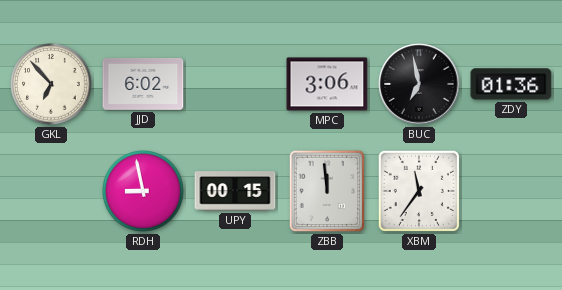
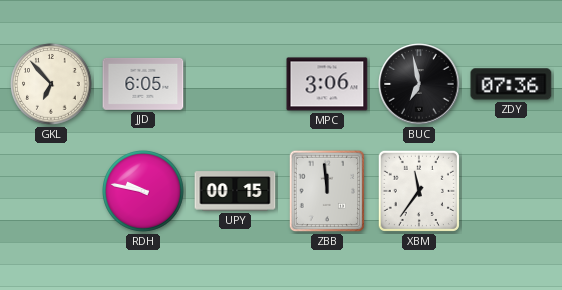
JJD: 6:02 -> 6:05 (143, 84)
ZDY: 01:36 -> 07:36 (511, 84)
RDH: 8:58 -> 9:47 (143, 191)
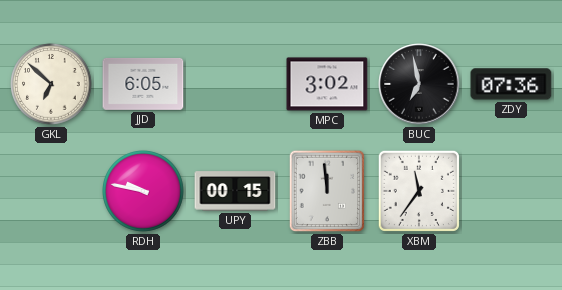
GKL: 6:53 -> 6:52 (51, 84)
MPC: 3:06 -> 3:02 (327, 84)
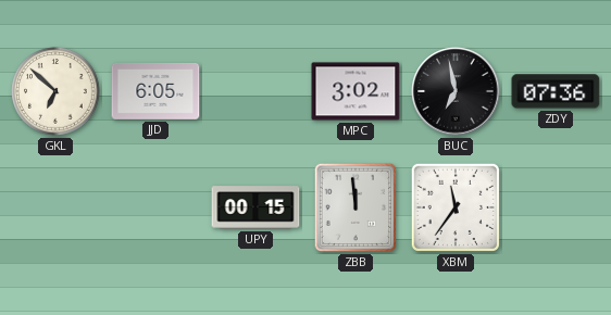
RDH: 9:47 -> none (143, 191)
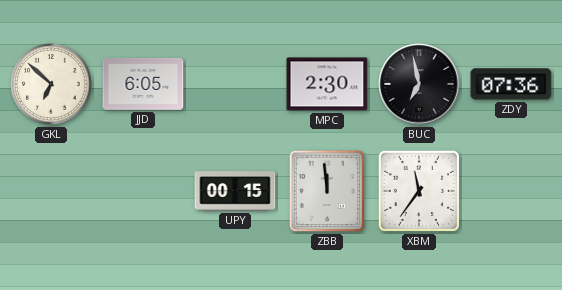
MPC: 3:02 -> 2:30 (327, 84)
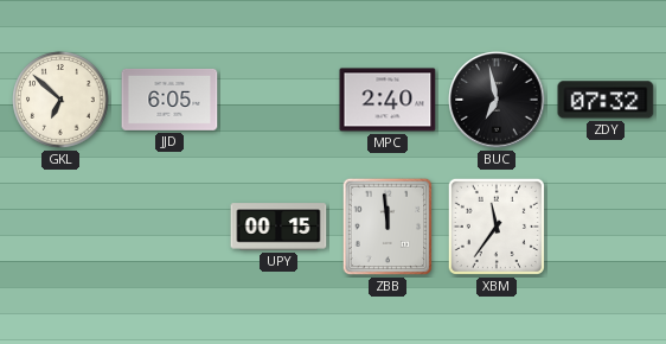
MPC: 2:30 -> 2:40 (388, 100)
ZDY: 07:36 -> 07:32 (606, 100)
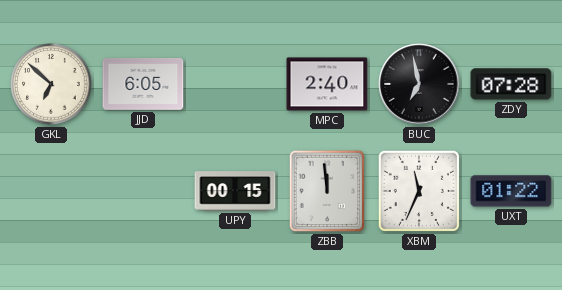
ZDY: 07:32 -> 07:28 (511, 84)
XBM: 11:36 -> 11:34 (419, 191)
UXT: none -> 01:22 (511, 191)
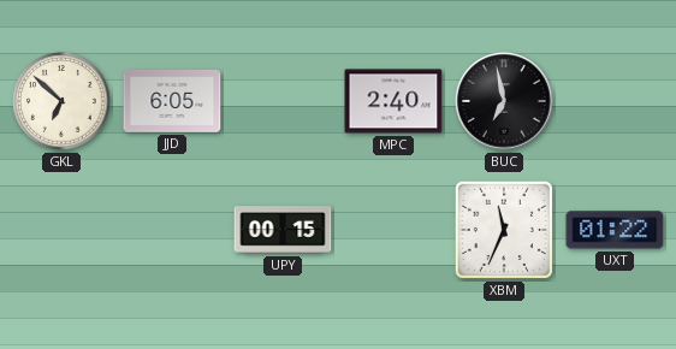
ZDY: 07:28 -> none (511, 84)
ZBB: 11:59 -> none (327, 191)
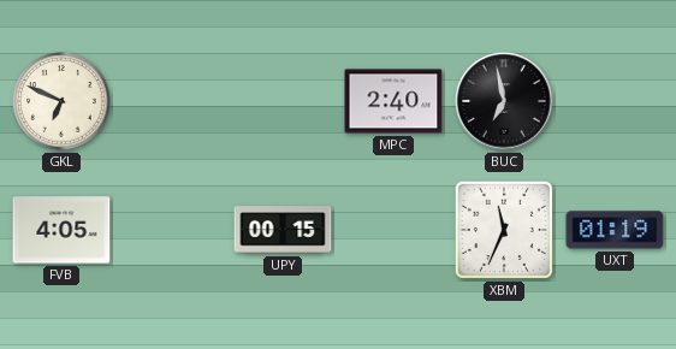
GKL: 6:52 -> 6:49 (61, 101)
JJD: 6:05 -> none (172, 101)
FVB: none -> 4:05 (61, 230)
UXT: 01:22 -> 01:19 (615, 230)
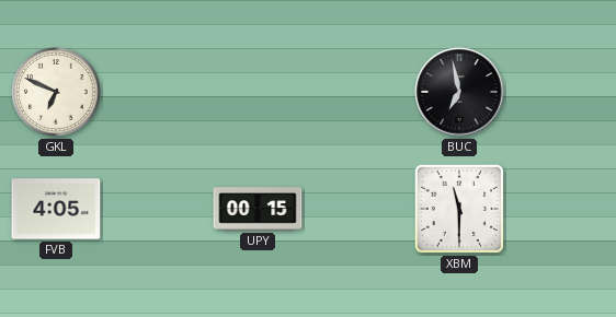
MPC: 2:40 -> none (393, 101)
XBM: 11:34 -> 11:30 (459, 209)
UXT: 01:19 -> none (615, 230)
